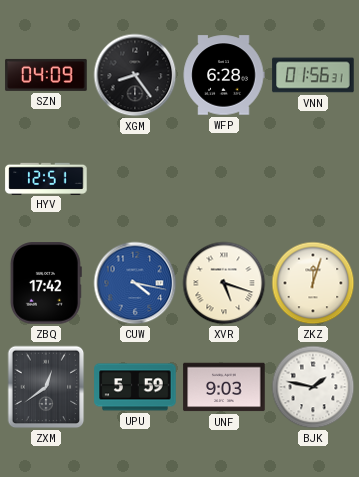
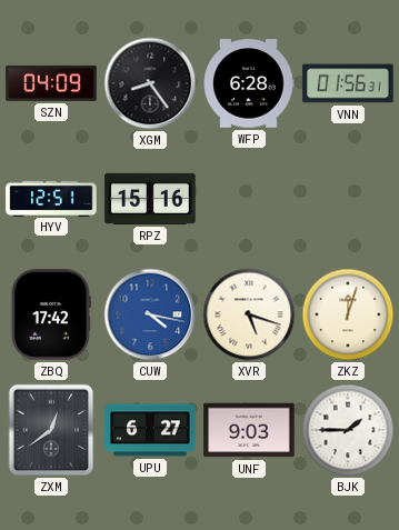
RPZ: none -> 15:16 (150, 199)
UPU: 5:59 -> 6:27 (150, 430)
BJK: 1:47 -> 1:45 (348, 430)
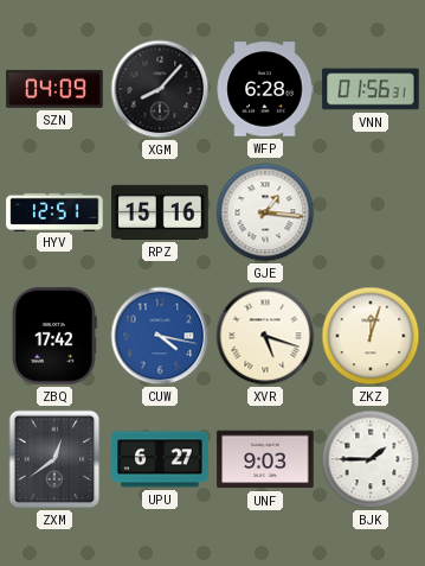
XGM: 8:24 -> 8:07 (160, 89)
GJE: none -> 1:16 (265, 212)
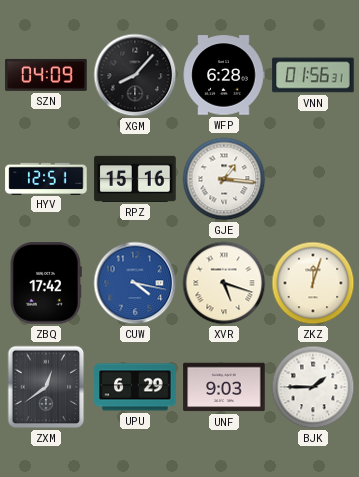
UPU: 6:27 -> 6:29 (135, 387)
